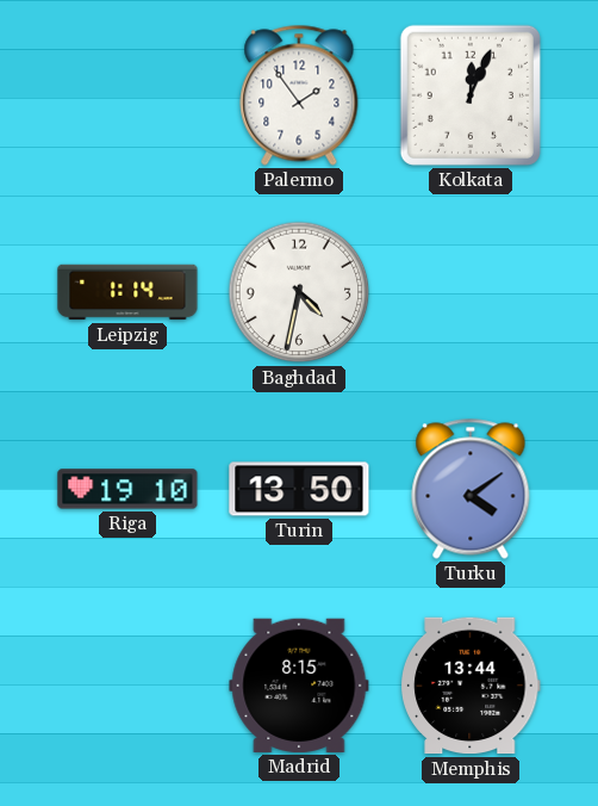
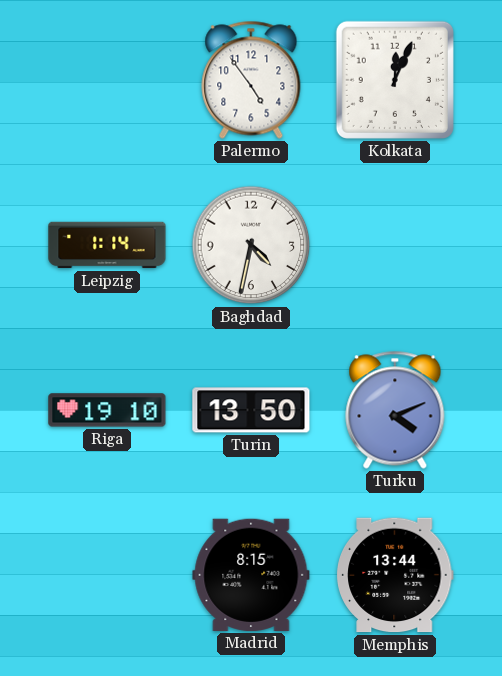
Palermo: 1:54 -> 4:54 (251, 80)
Turku: 4:09 -> 4:11 (395, 410)
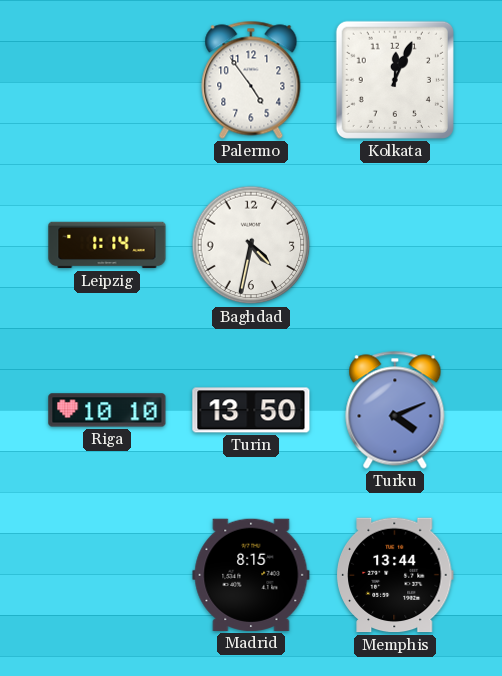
Riga: 19:10 -> 10:10 (107, 410)
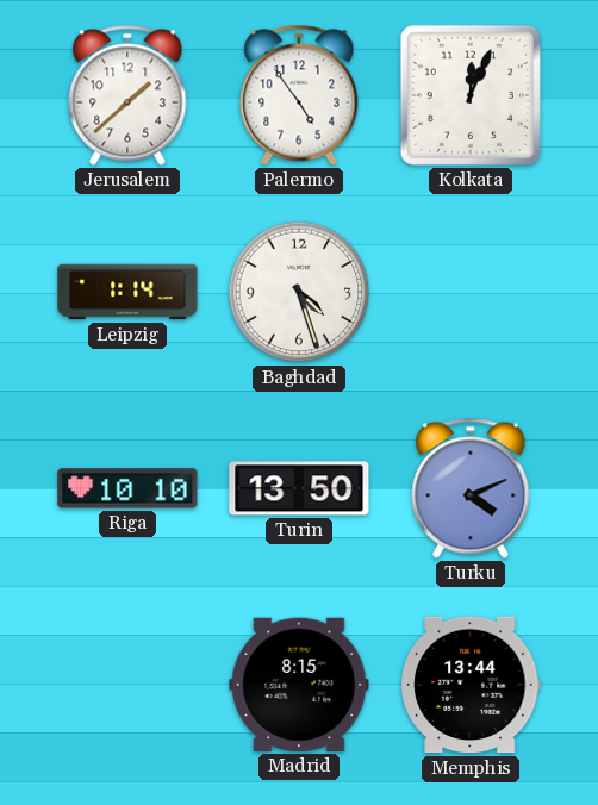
Jerusalem: none -> 1:38 (127, 95)
Baghdad: 4:32 -> 4:27 (299, 292)
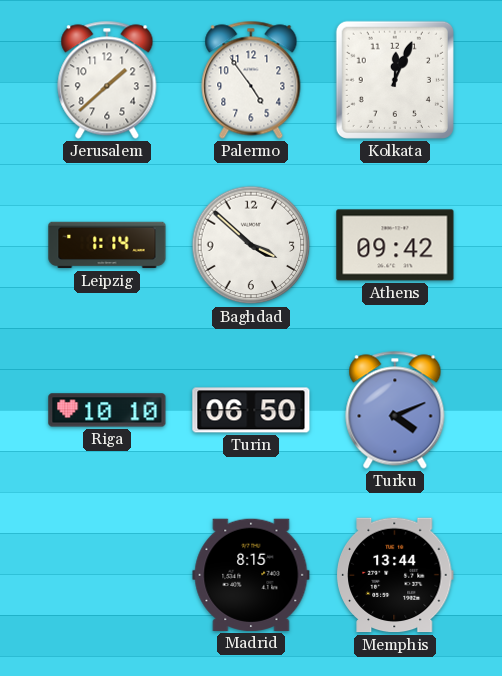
Baghdad: 4:27 -> 3:52 (251, 245)
Athens: none -> 09:42 (395, 245)
Turin: 13:50 -> 06:50 (251, 410)
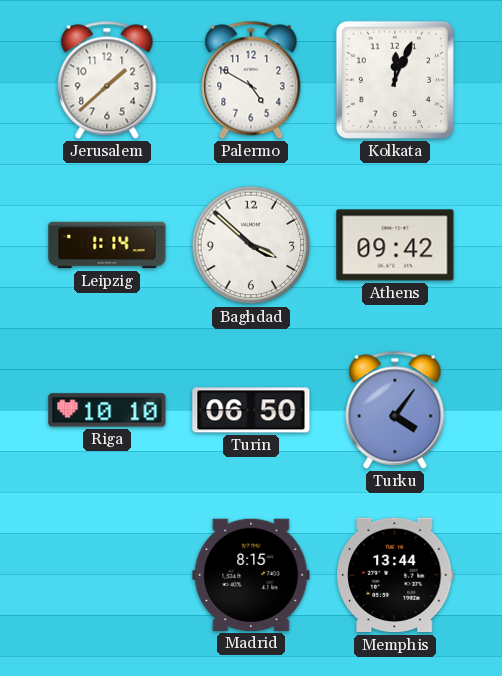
Palermo: 4:54 -> 4:50 (251, 80)
Turku: 4:11 -> 4:06 (395, 410)
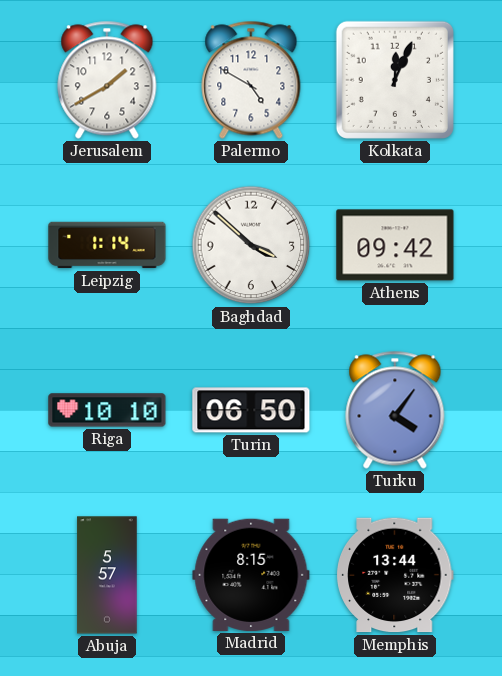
Jerusalem: 1:38 -> 1:40 (107, 80)
Abuja: none -> 5:57 (107, 575)
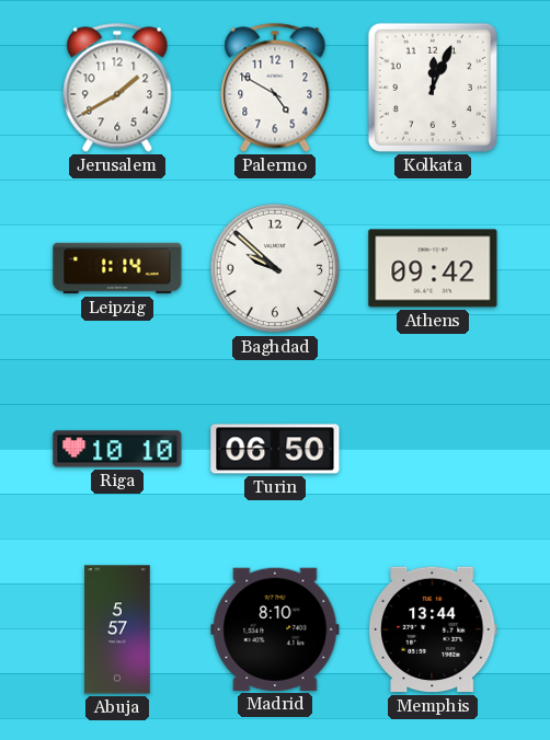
Baghdad: 3:52 -> 9:52 (275, 268)
Turku: 4:06 -> none (395, 410)
Madrid: 8:15 -> 8:10 (275, 629)
